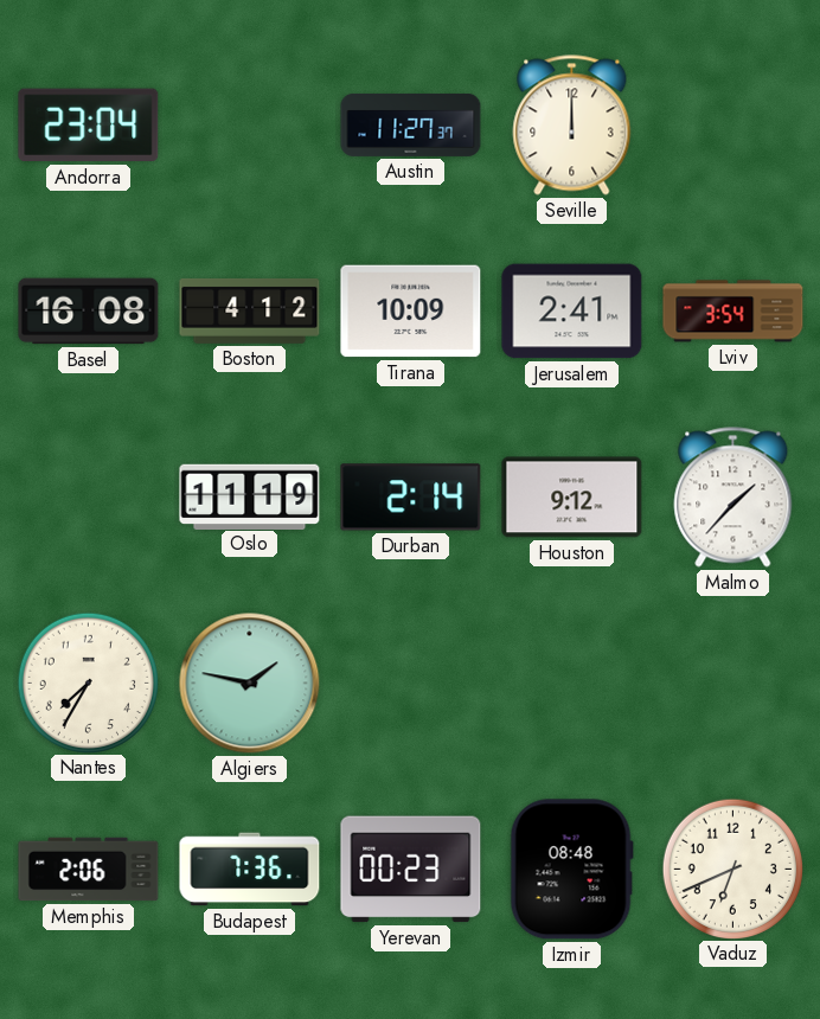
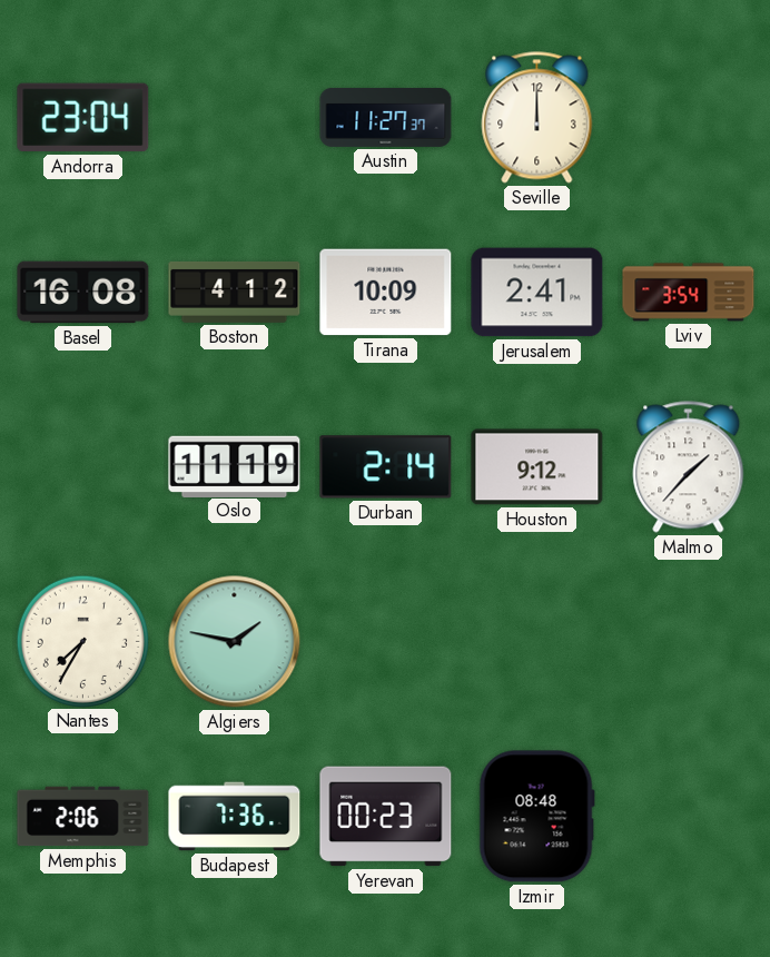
Vaduz: 6:41 -> none (732, 869)
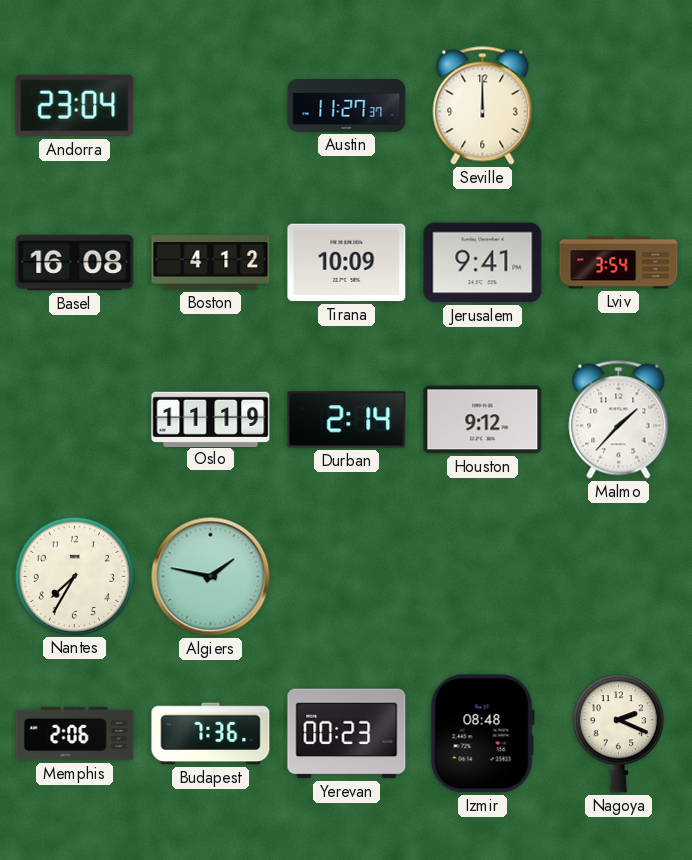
Jerusalem: 2:41 -> 9:41 (483, 263)
Nagoya: none -> 2:19 (618, 734)
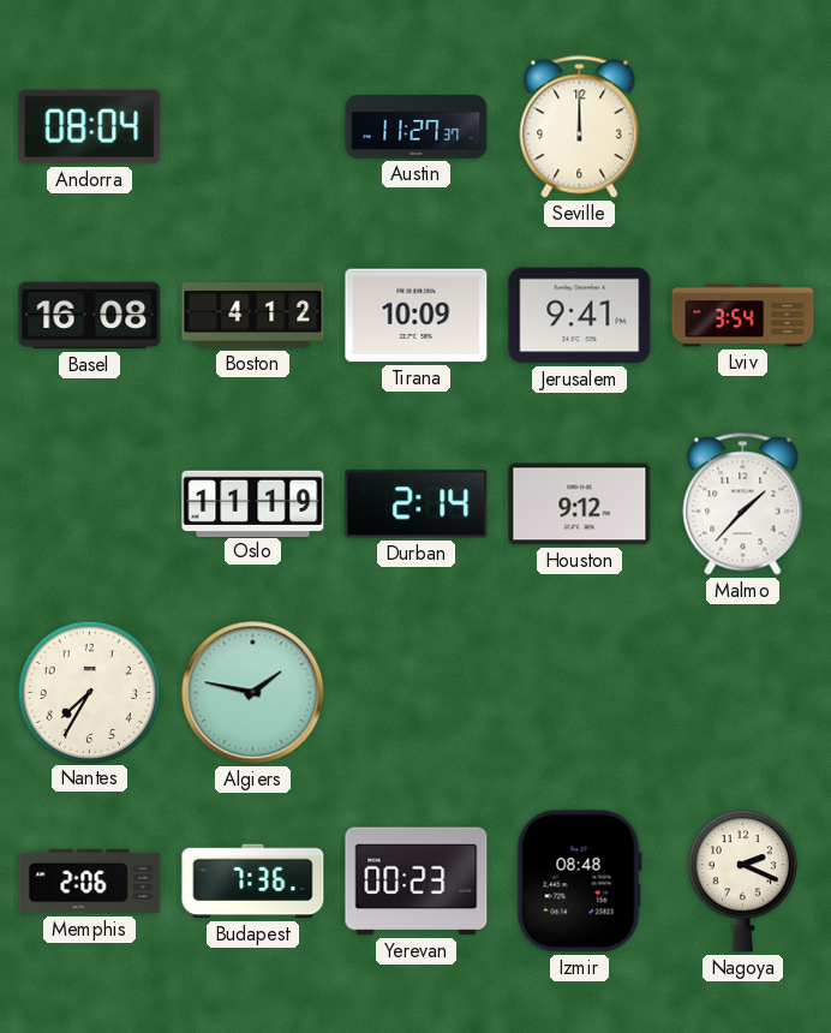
Andorra: 23:04 -> 08:04 (90, 127)
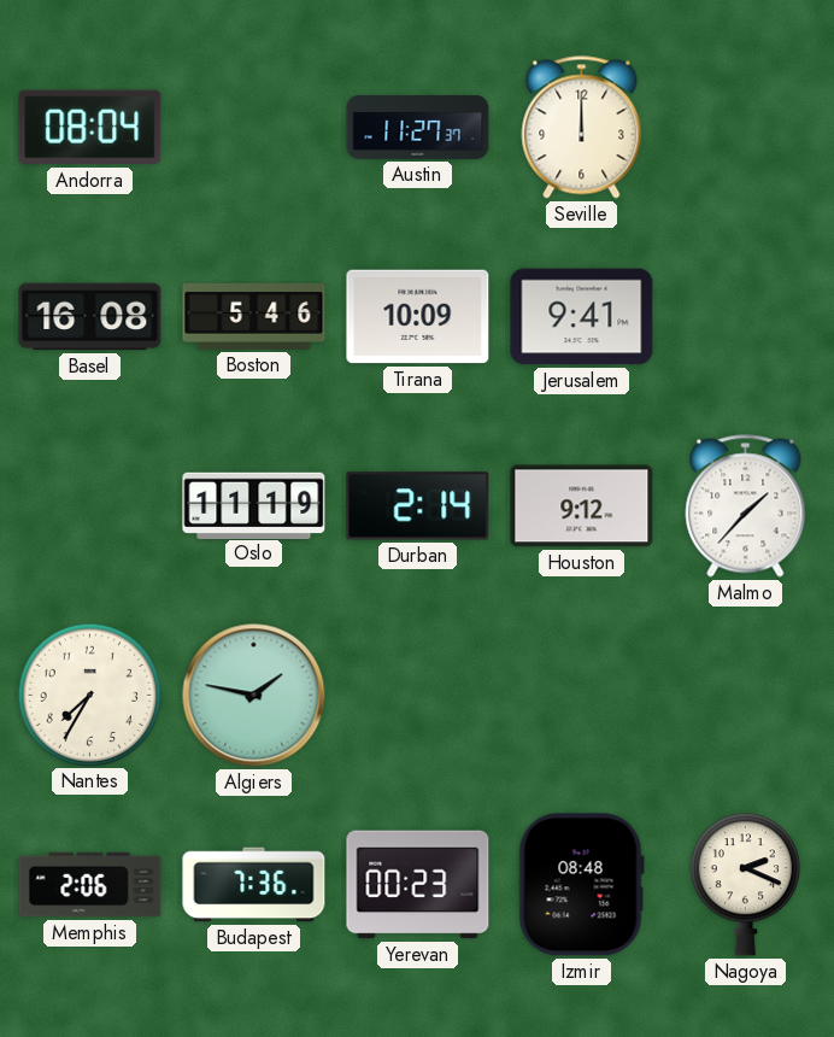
Boston: 4:12 -> 5:46 (254, 316)
Lviv: 3:54 -> none (743, 316)
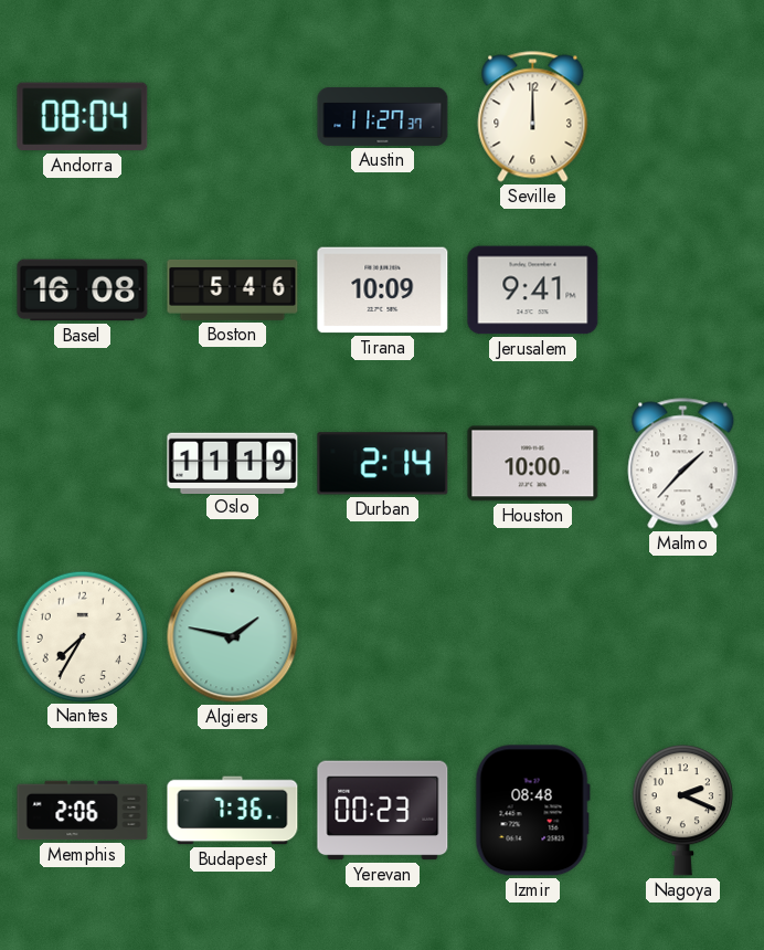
Houston: 9:12 -> 10:00 (533, 464)
